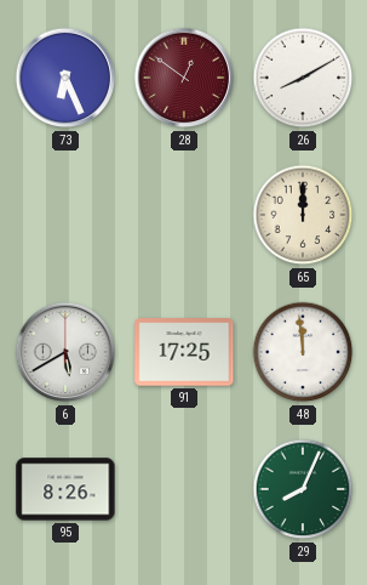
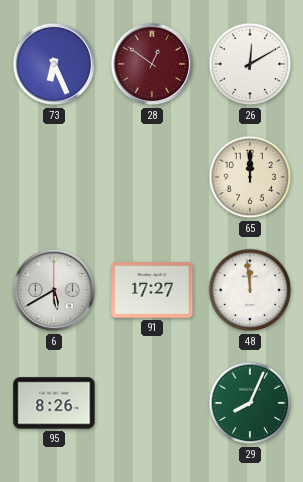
26: 8:10 -> 12:10 (250, 64)
91: 17:25 -> 17:27 (152, 290)
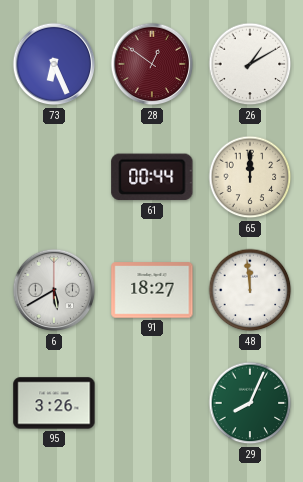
26: 12:10 -> 1:10 (250, 64)
61: none -> 00:44 (152, 177)
91: 17:27 -> 18:27 (152, 290)
95: 8:26 -> 3:26 (54, 403)
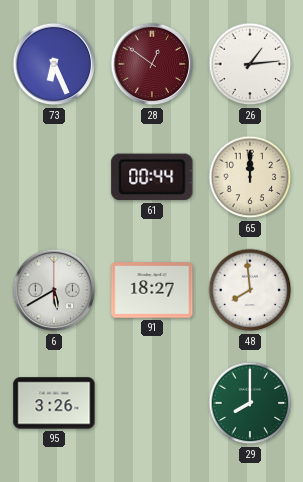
26: 1:10 -> 1:14 (250, 64)
48: 11:59 -> 7:59 (250, 290)
29: 8:04 -> 8:00 (250, 403)
